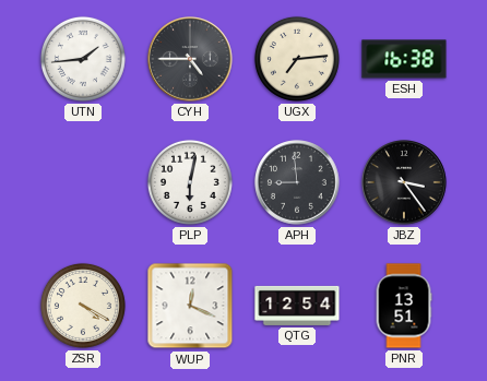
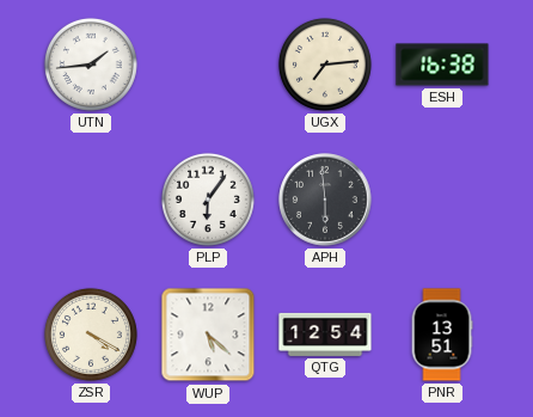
CYH: 4:45 -> none (190, 59)
PLP: 6:02 -> 6:06 (208, 200)
APH: 8:59 -> 5:59 (325, 200)
JBZ: 3:24 -> none (404, 182)
WUP: 12:19 -> 5:22 (208, 335)
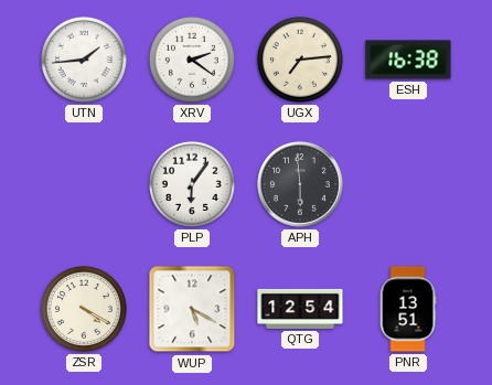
XRV: none -> 2:21 (192, 60)
WUP: 5:22 -> 5:20 (192, 309)
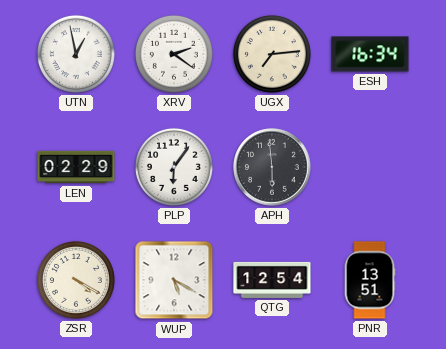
UTN: 1:44 -> 12:58 (76, 54)
ESH: 16:38 -> 16:34 (370, 54)
LEN: none -> 02:29 (76, 167)
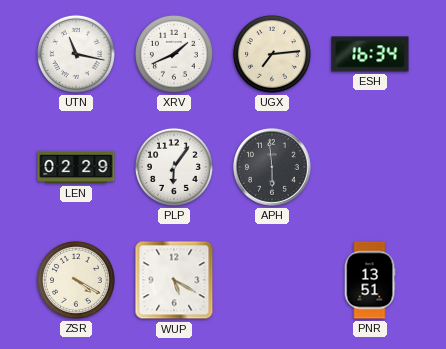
UTN: 12:58 -> 11:17 (76, 54)
XRV: 2:21 -> 1:41 (174, 54)
QTG: 12:54 -> none (272, 280)
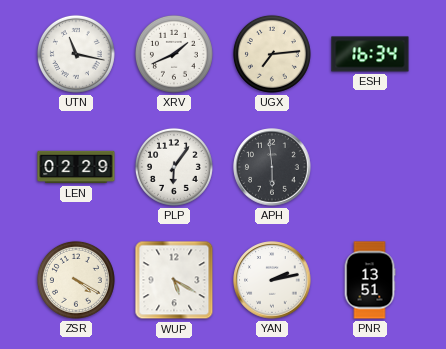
YAN: none -> 2:13 (272, 280)
